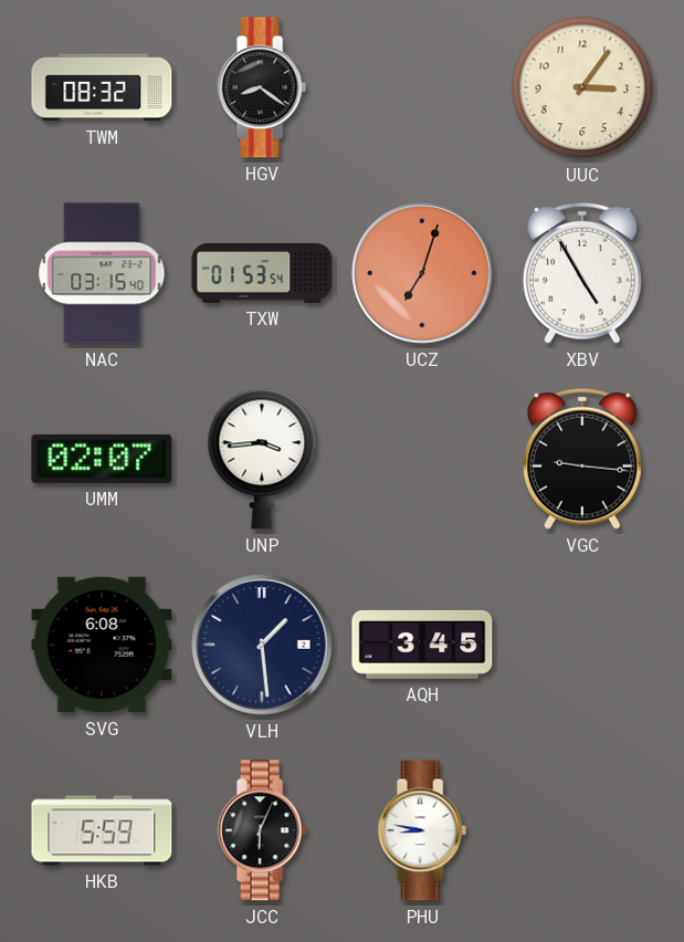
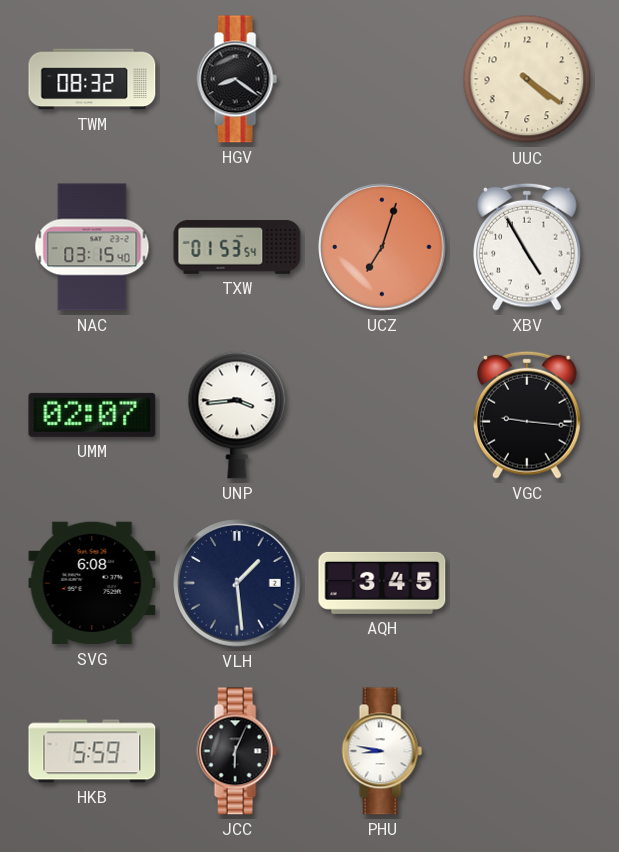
UUC: 3:06 -> 4:21 (527, 79)
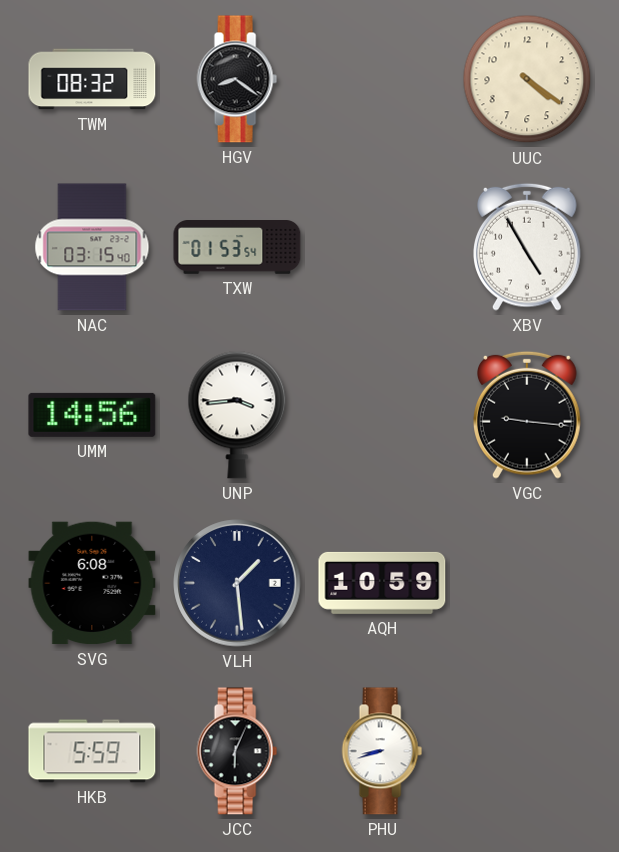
UCZ: 7:03 -> none (382, 247)
UMM: 02:07 -> 14:56 (92, 415)
AQH: 3:45 -> 10:59 (382, 583)
PHU: 8:47 -> 8:42 (382, 751)
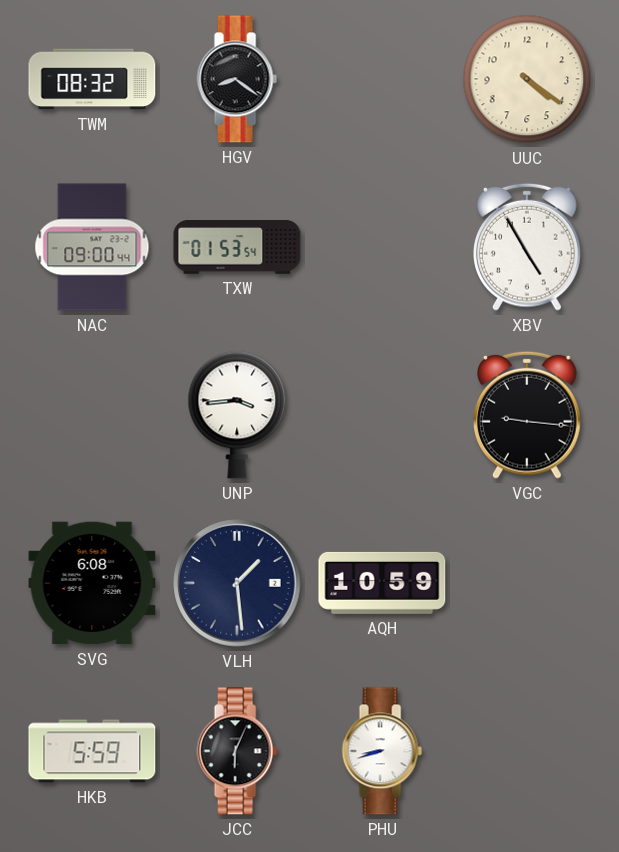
NAC: 03:15 -> 09:00 (92, 247)
UMM: 14:56 -> none (92, 415)
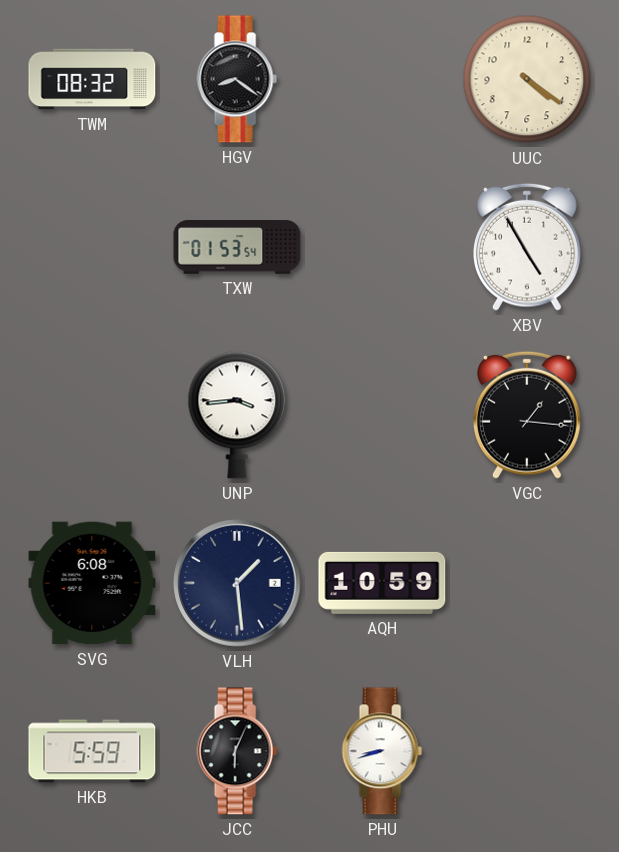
NAC: 09:00 -> none (92, 247)
VGC: 9:16 -> 1:16 (528, 415)
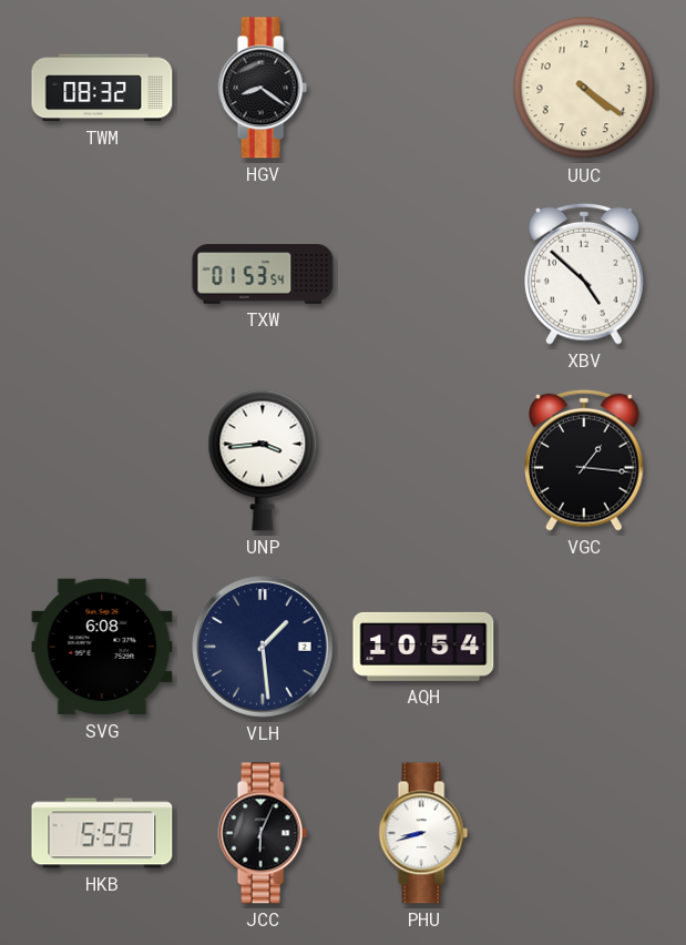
XBV: 4:55 -> 4:52 (585, 274)
AQH: 10:59 -> 10:54 (423, 647)
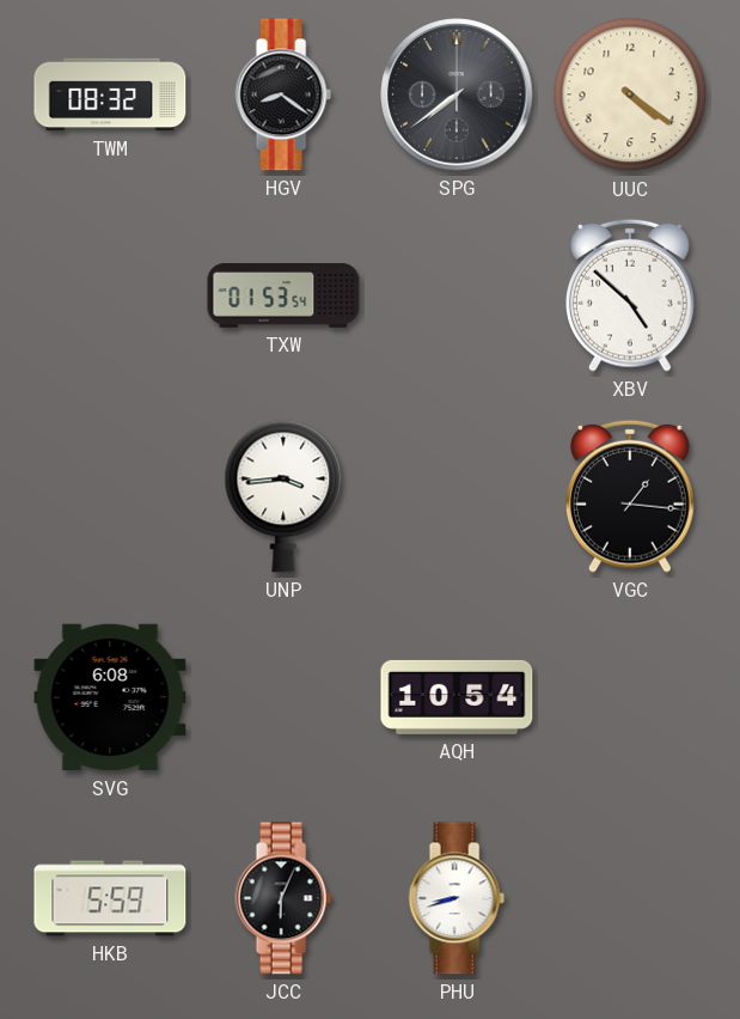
SPG: none -> 7:39 (457, 94)
VLH: 1:29 -> none (263, 647)
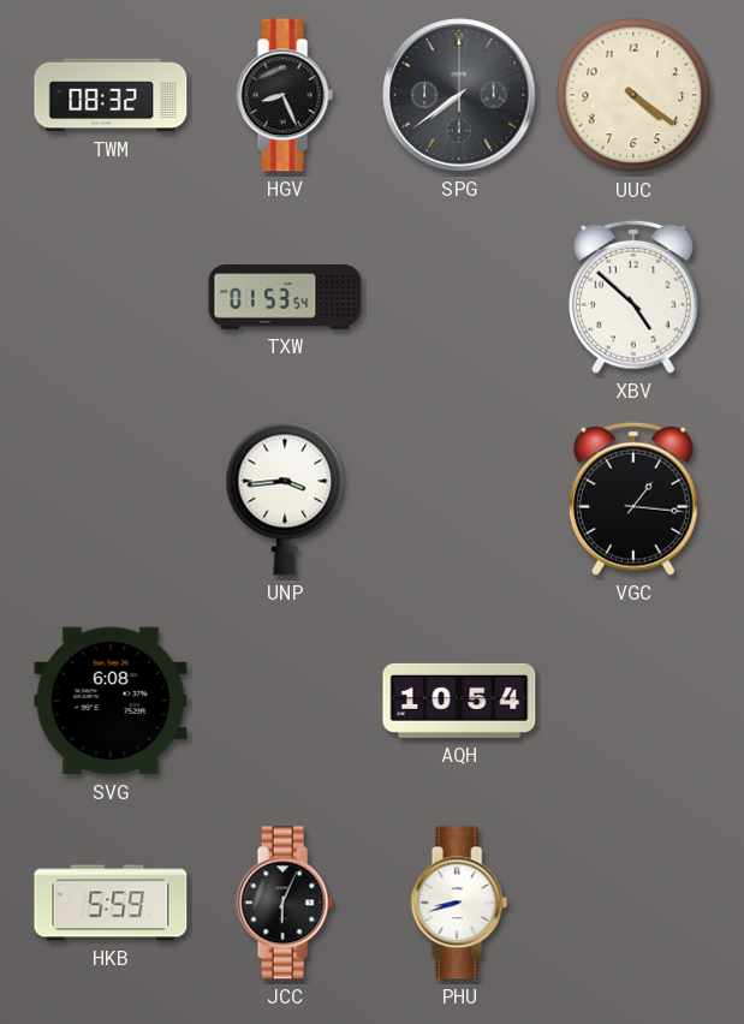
HGV: 8:21 -> 8:26 (285, 95)
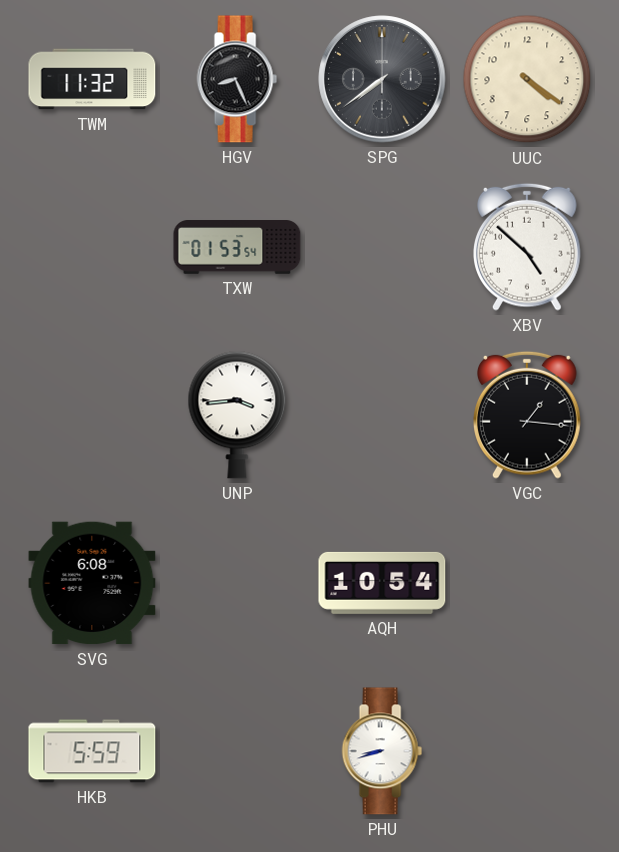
TWM: 08:32 -> 11:32 (92, 79)
JCC: 6:04 -> none (285, 903)
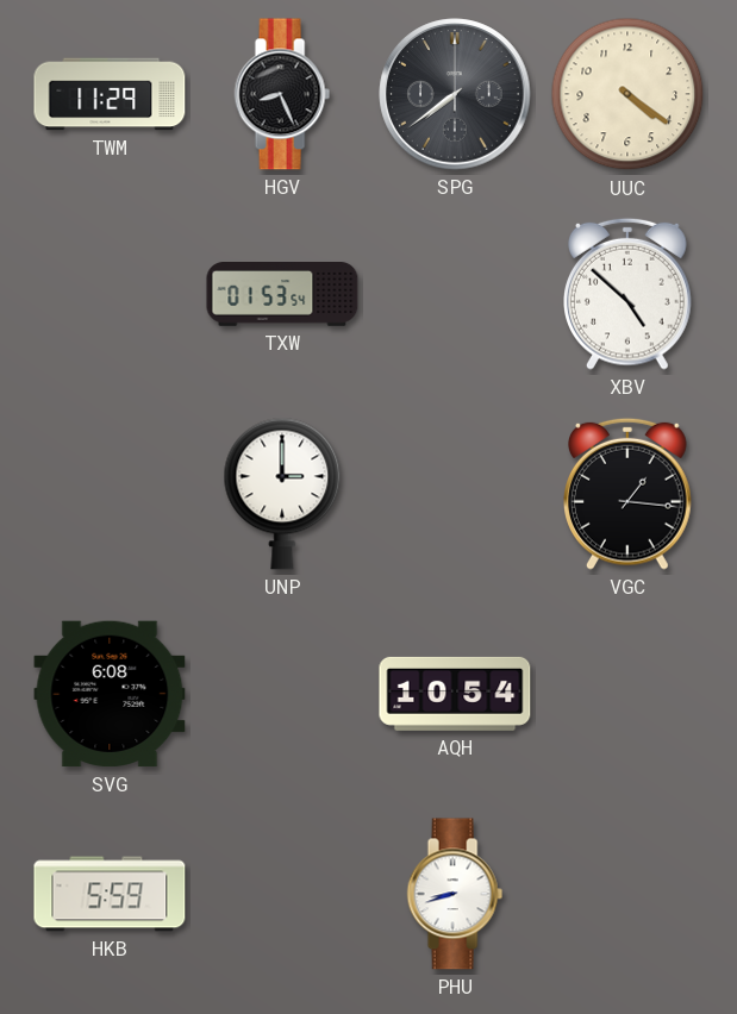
TWM: 11:32 -> 11:29 (110, 94)
UNP: 3:44 -> 3:00 (282, 494)
